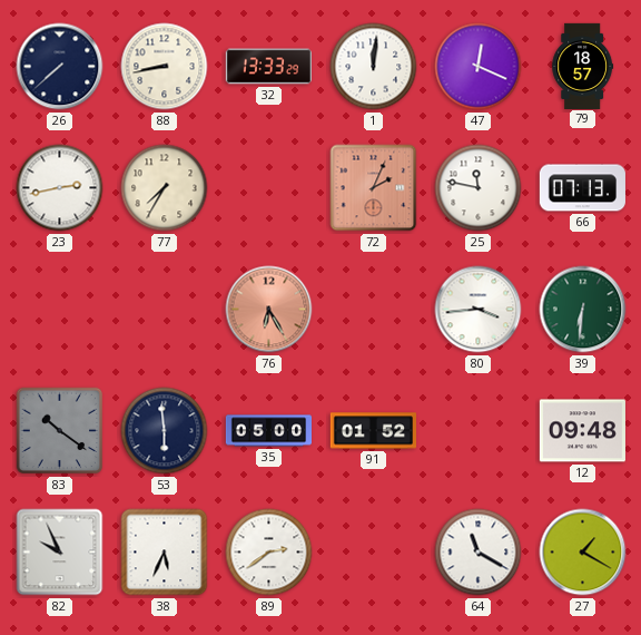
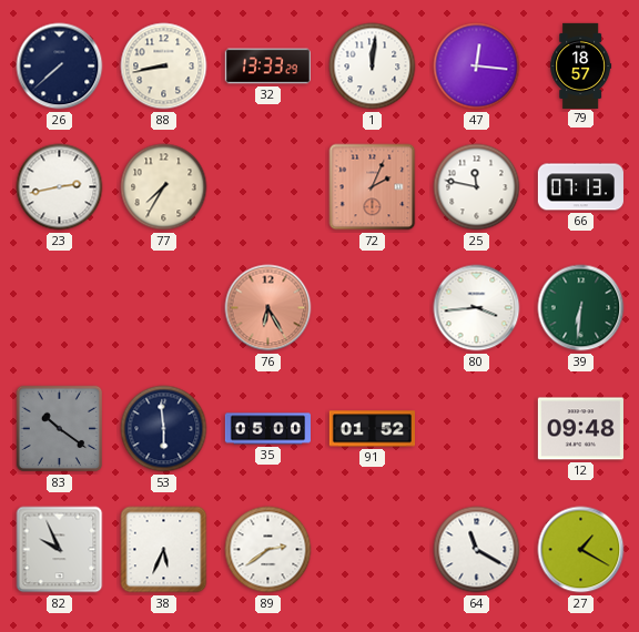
47: 12:19 -> 12:16 (477, 67)
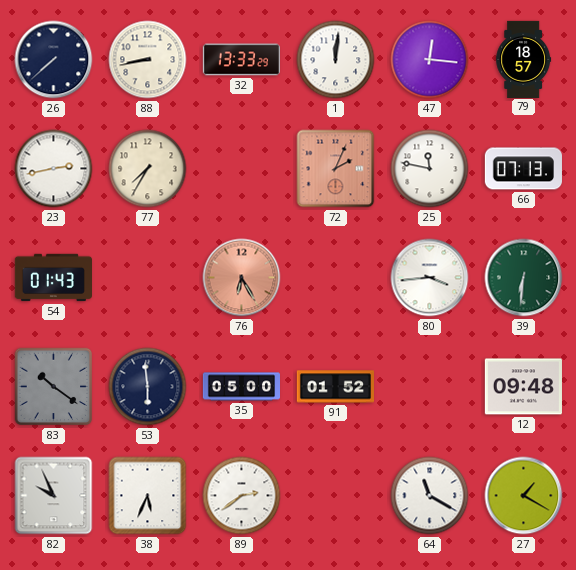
54: none -> 01:43 (53, 278)
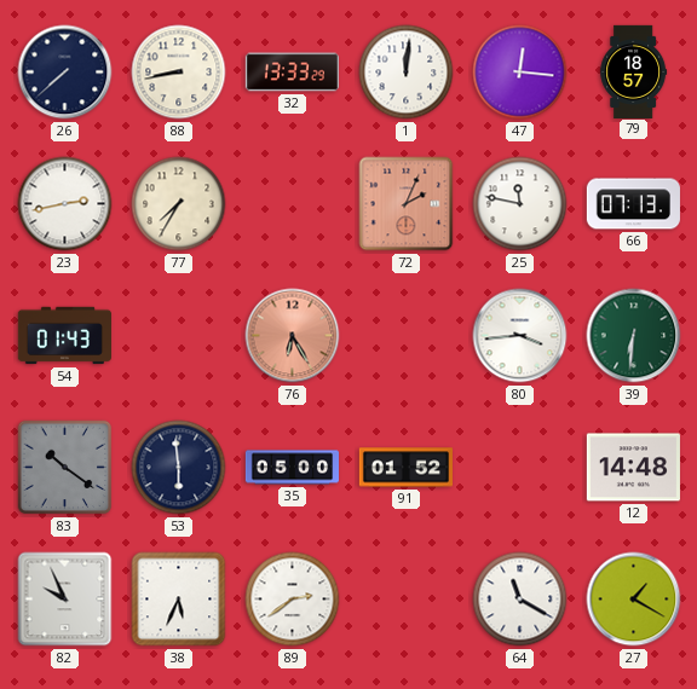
12: 09:48 -> 14:48 (633, 468)
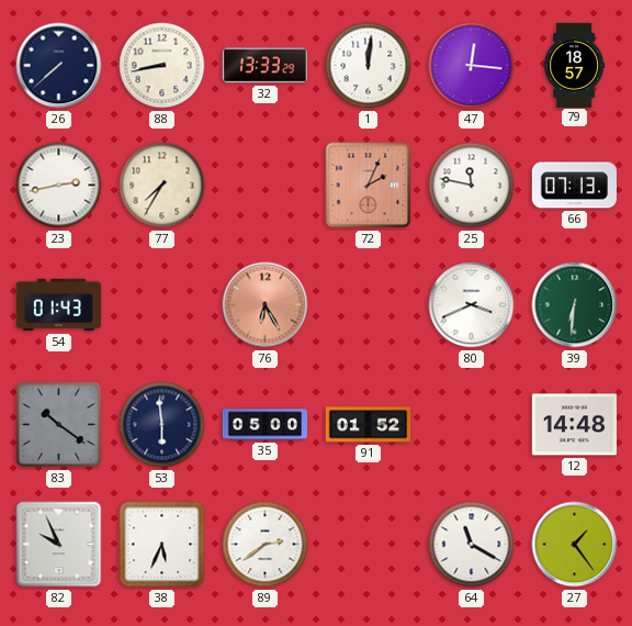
80: 3:44 -> 3:41 (472, 305)
27: 1:20 -> 1:24 (575, 545)
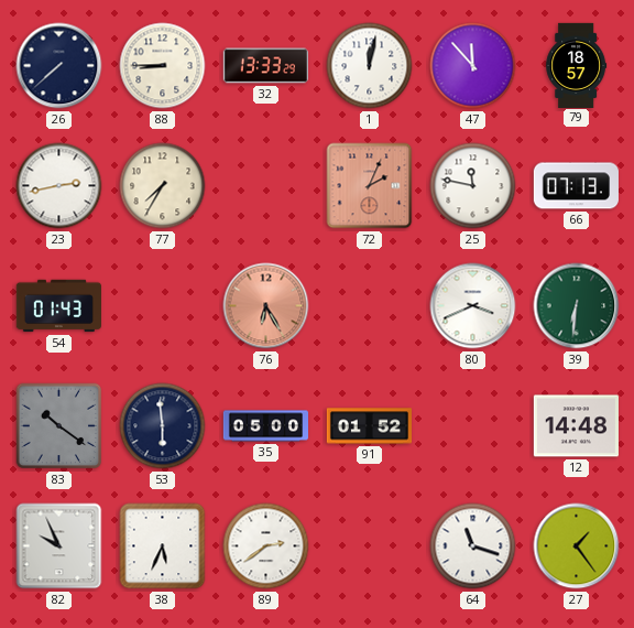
88: 8:43 -> 8:45 (163, 66)
1: 12:01 -> 12:02 (370, 66)
47: 12:16 -> 11:53 (473, 66)
64: 11:20 -> 11:18 (473, 546)
